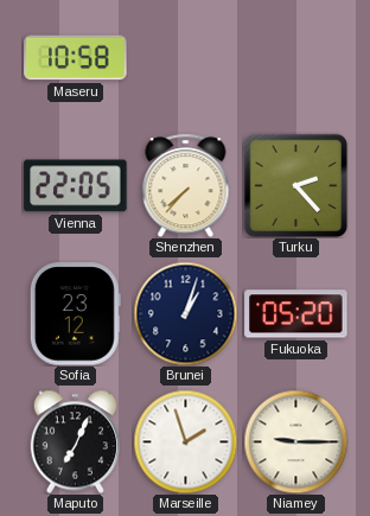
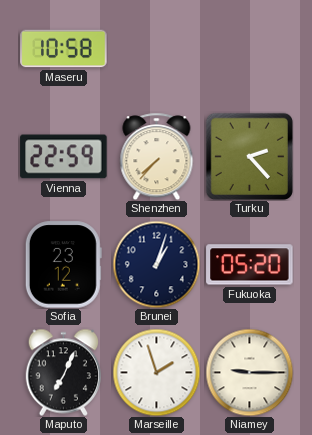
Vienna: 22:05 -> 22:59 (64, 157)
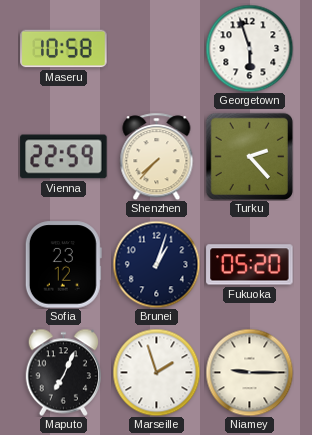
Georgetown: none -> 5:57 (249, 48)
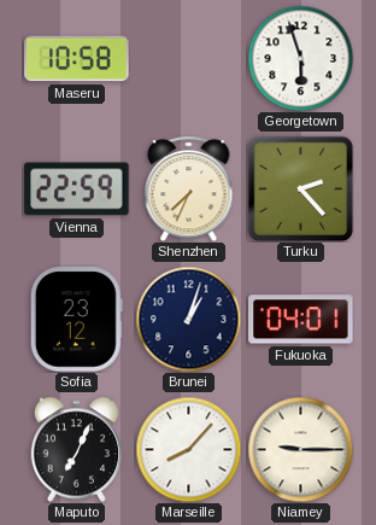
Shenzhen: 7:37 -> 7:34 (189, 188)
Fukuoka: 05:20 -> 04:01 (301, 320)
Marseille: 1:57 -> 8:07 (188, 449)
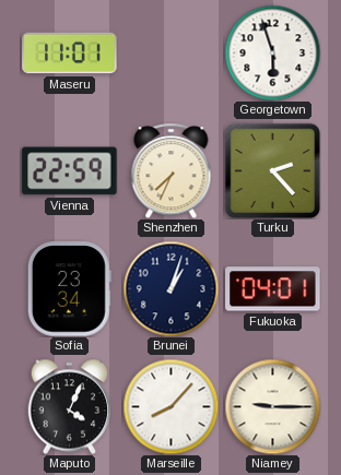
Maseru: 10:58 -> 11:01 (70, 54)
Sofia: 23:12 -> 23:34 (69, 289)
Maputo: 7:04 -> 4:04 (70, 406)
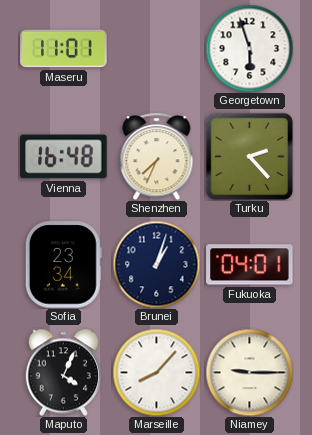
Vienna: 22:59 -> 16:48 (64, 157)
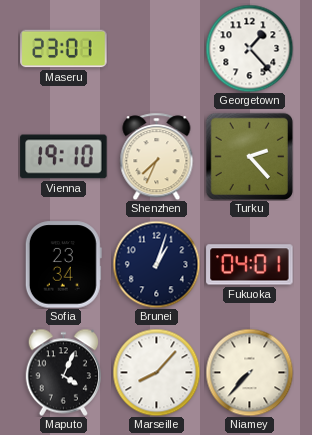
Maseru: 11:01 -> 23:01 (64, 49)
Georgetown: 5:57 -> 1:23 (249, 48)
Vienna: 16:48 -> 19:10 (64, 157)
Niamey: 9:15 -> 7:37 (249, 372)
